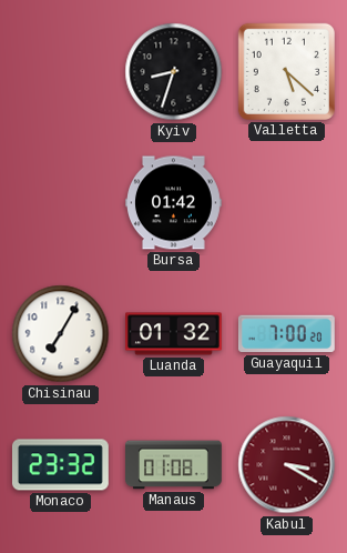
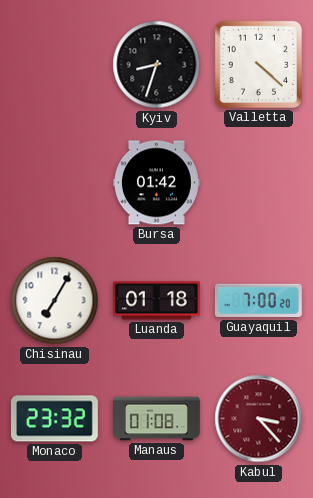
Valletta: 5:22 -> 4:22 (258, 64)
Luanda: 01:32 -> 01:18 (157, 301)
Kabul: 3:20 -> 3:23 (259, 419)
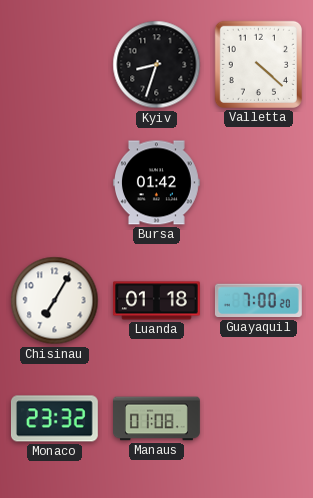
Kabul: 3:23 -> none (259, 419)
